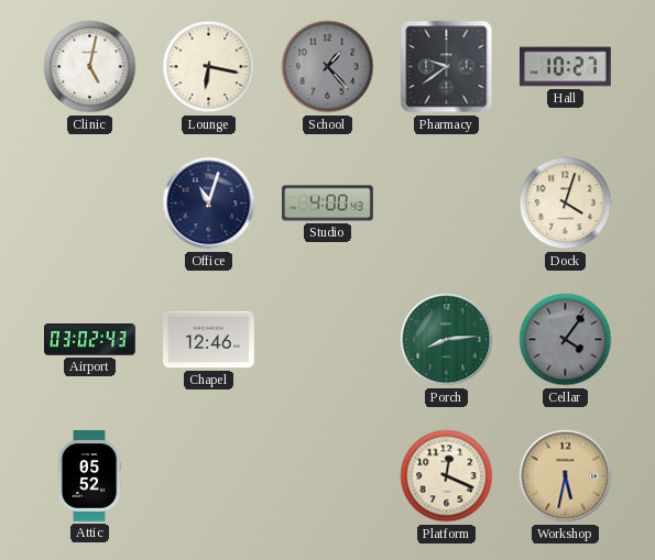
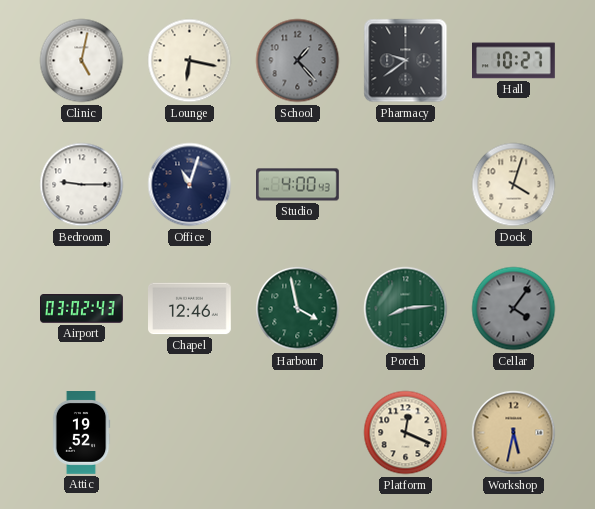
Bedroom: none -> 9:15 (82, 185)
Harbour: none -> 3:58 (298, 309)
Attic: 05:52 -> 19:52 (81, 433)
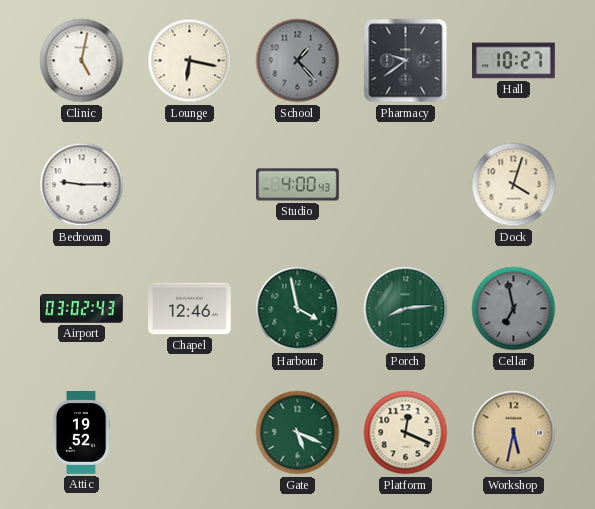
Office: 11:03 -> none (190, 185)
Cellar: 4:06 -> 6:58 (514, 309)
Gate: none -> 5:19 (298, 433)
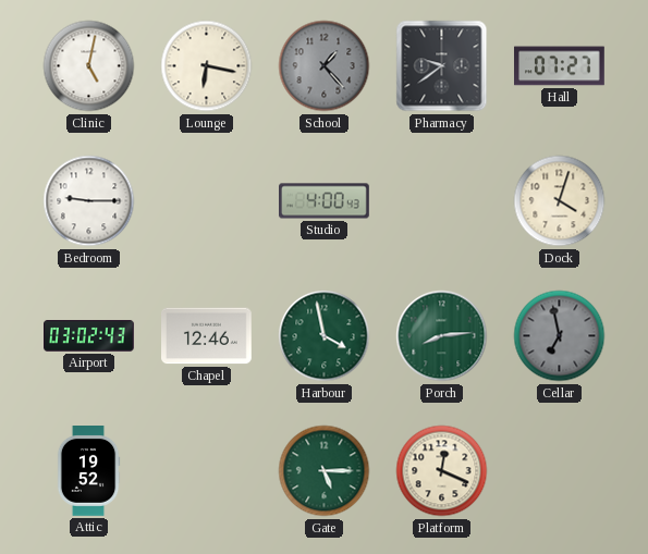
Hall: 10:27 -> 07:27 (560, 66)
Gate: 5:19 -> 5:15 (325, 471)
Workshop: 5:32 -> none (514, 433)
